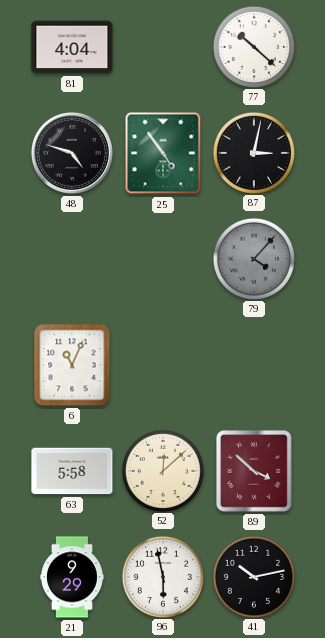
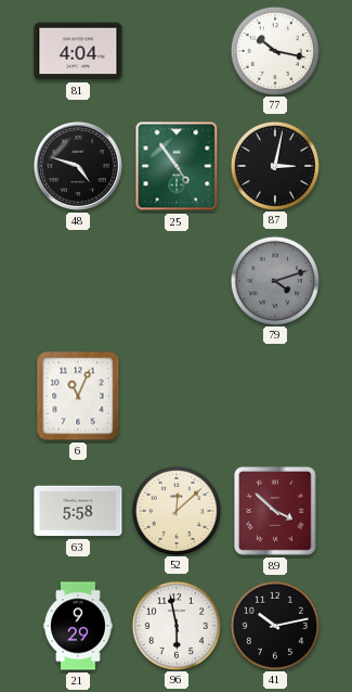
77: 10:22 -> 10:17 (274, 50)
79: 4:07 -> 4:12 (274, 280)
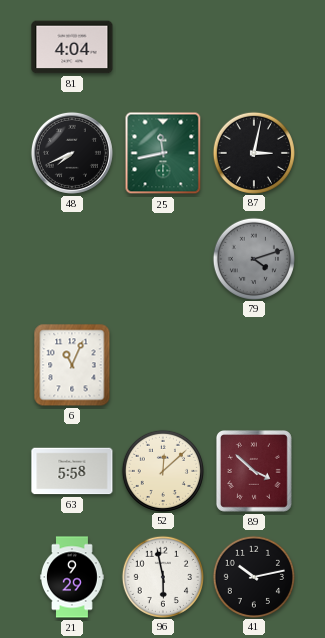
77: 10:17 -> none (274, 50)
48: 4:48 -> 7:41 (72, 153)
25: 4:54 -> 11:43 (163, 153)
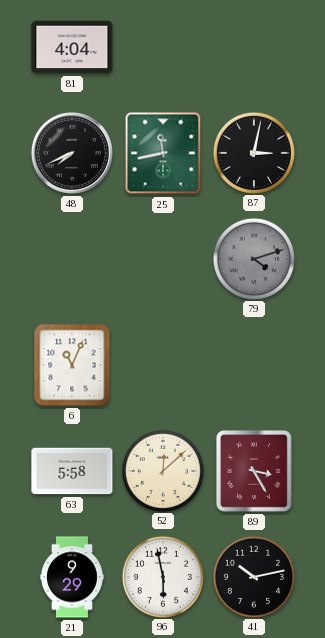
89: 3:52 -> 3:25 (255, 472)
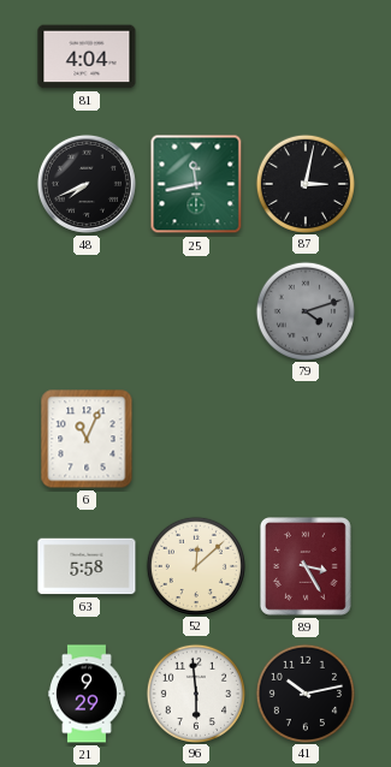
96: 5:58 -> 5:59 (195, 692)
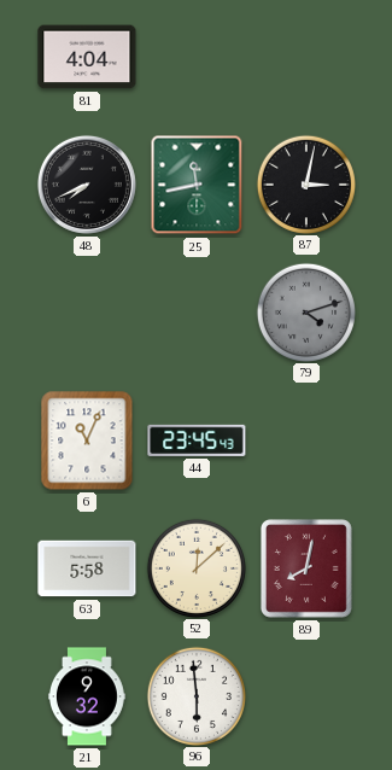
44: none -> 23:45 (197, 441)
89: 3:25 -> 8:02 (308, 570)
21: 9:29 -> 9:32 (87, 696)
41: 10:13 -> none (304, 692)
